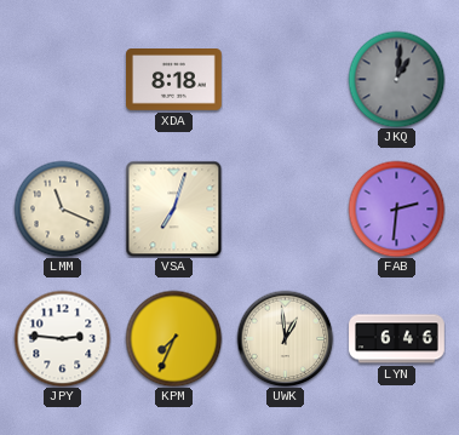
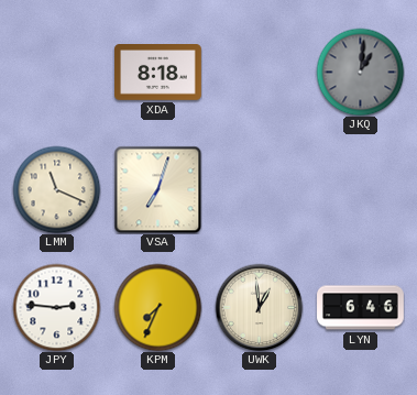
FAB: 2:31 -> none (396, 208)
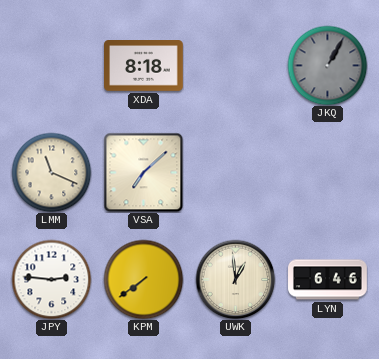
JKQ: 1:01 -> 1:05 (327, 65)
VSA: 7:03 -> 7:08 (143, 172)
KPM: 7:34 -> 7:39 (143, 279)
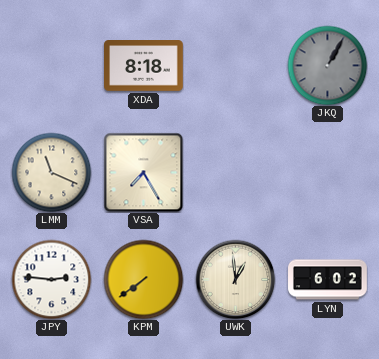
VSA: 7:08 -> 7:25 (143, 172)
LYN: 6:46 -> 6:02 (328, 280)
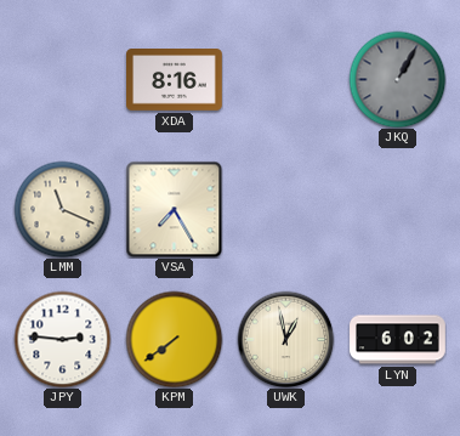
XDA: 8:18 -> 8:16 (175, 80)
UWK: 12:59 -> 12:58 (285, 339)
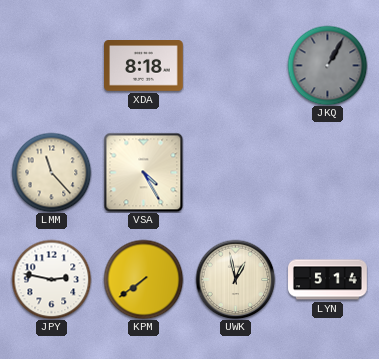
XDA: 8:16 -> 8:18 (144, 66)
LMM: 11:19 -> 11:23 (51, 172)
VSA: 7:25 -> 4:25 (143, 172)
JPY: 2:46 -> 2:47 (51, 279)
LYN: 6:02 -> 5:14 (328, 280)
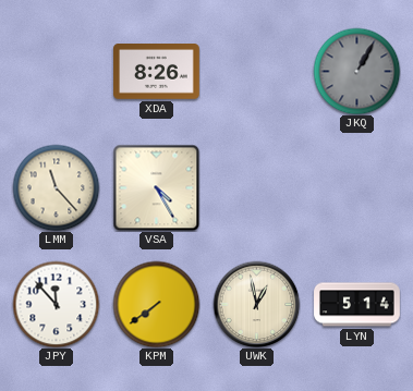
XDA: 8:18 -> 8:26 (157, 72)
JPY: 2:47 -> 11:53 (56, 304)
